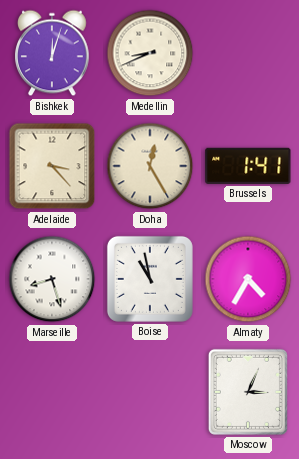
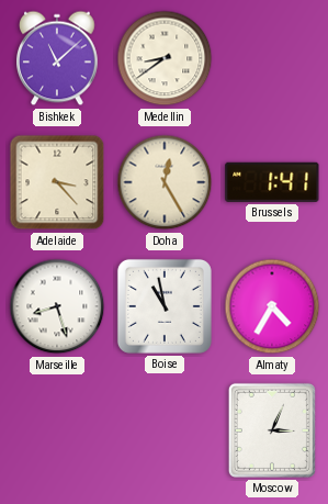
Bishkek: 12:03 -> 11:08 (58, 58)
Medellin: 8:41 -> 8:39 (165, 58)
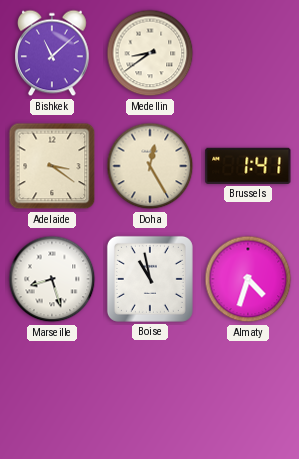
Adelaide: 3:23 -> 3:21 (52, 166)
Almaty: 4:35 -> 4:33 (248, 279)
Moscow: 3:04 -> none (272, 430)
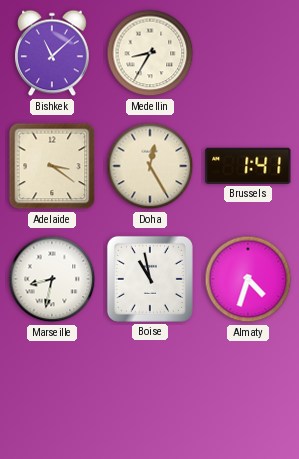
Medellin: 8:39 -> 8:35 (150, 53)
Marseille: 8:27 -> 8:32 (52, 279)
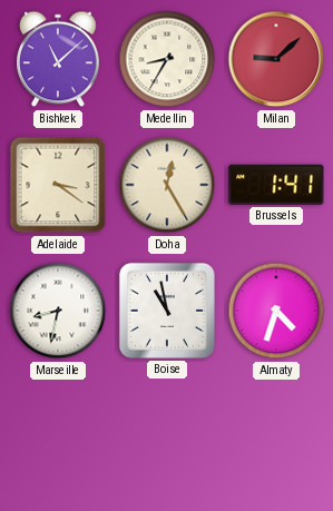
Milan: none -> 9:08 (276, 59)
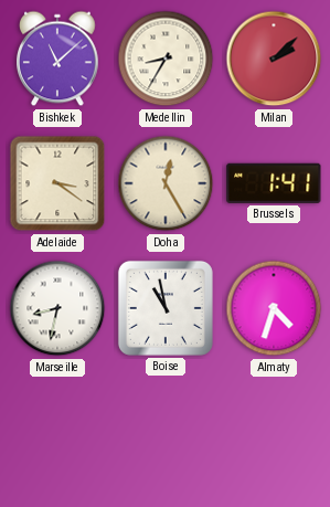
Milan: 9:08 -> 2:08 (274, 59)
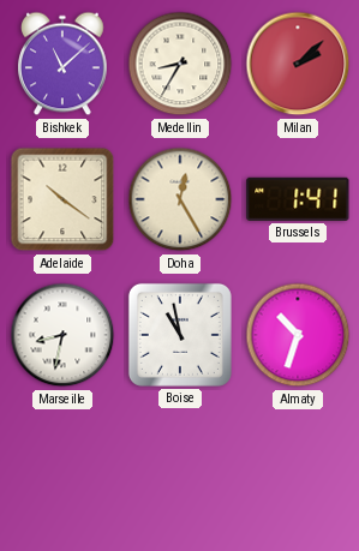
Adelaide: 3:21 -> 10:21 (62, 199)
Almaty: 4:33 -> 10:33 (298, 335)
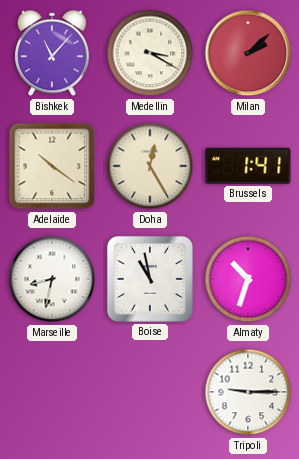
Bishkek: 11:08 -> 11:07 (53, 53)
Medellin: 8:35 -> 3:20 (150, 53)
Tripoli: none -> 9:15 (248, 392)
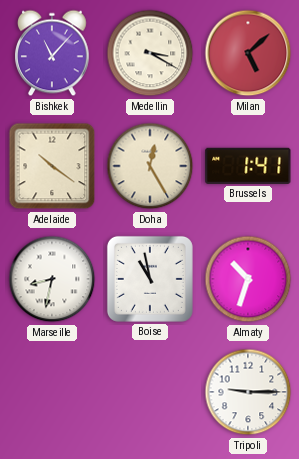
Milan: 2:08 -> 5:08 (248, 53)
